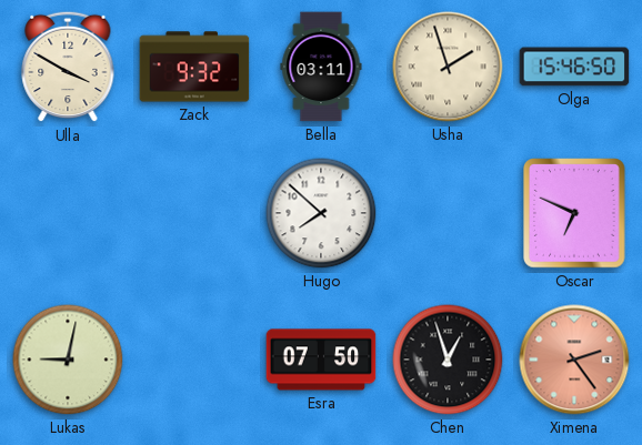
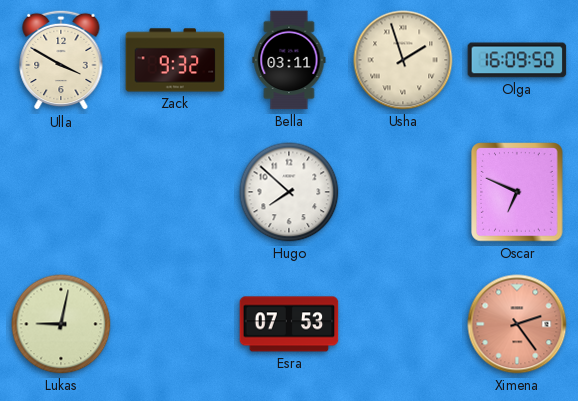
Olga: 15:46 -> 16:09 (517, 60)
Esra: 07:50 -> 07:53 (289, 324)
Chen: 12:57 -> none (448, 360)
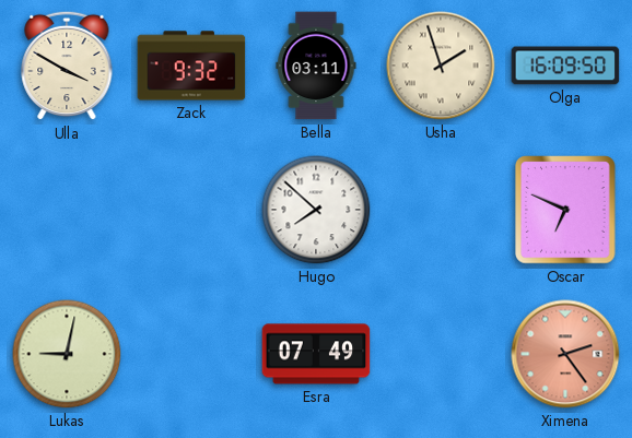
Esra: 07:53 -> 07:49 (316, 354)
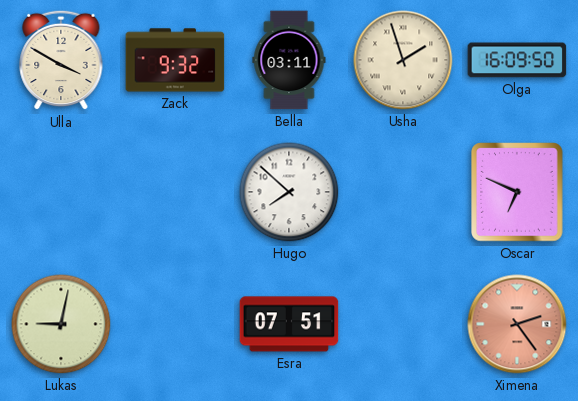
Esra: 07:49 -> 07:51 (289, 324)
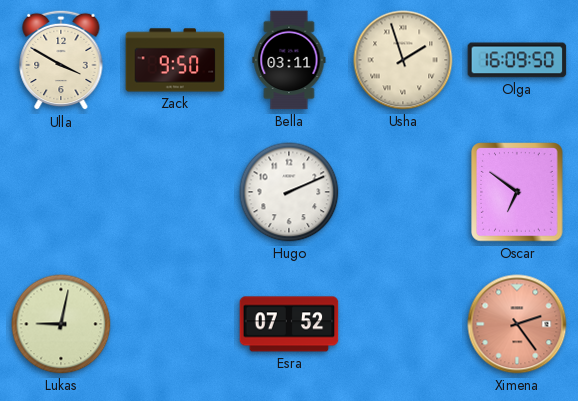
Zack: 9:32 -> 9:50 (175, 60)
Hugo: 7:52 -> 2:11 (289, 192)
Oscar: 6:49 -> 6:51 (517, 192)
Esra: 07:51 -> 07:52 (289, 324)
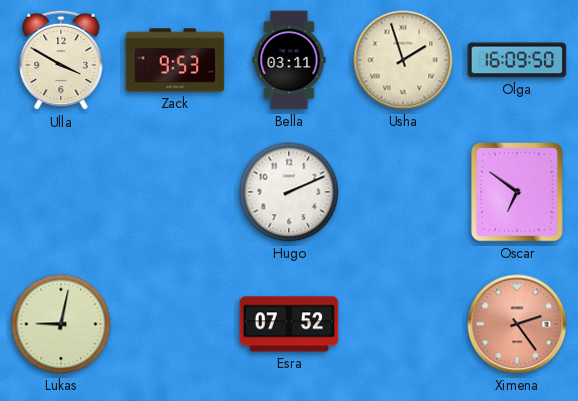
Zack: 9:50 -> 9:53 (175, 60)
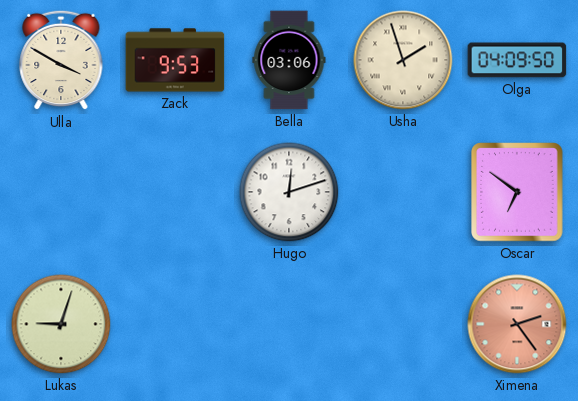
Bella: 03:11 -> 03:06 (289, 60)
Olga: 16:09 -> 04:09 (517, 60)
Hugo: 2:11 -> 12:12 (289, 192)
Lukas: 9:02 -> 9:03 (61, 324)
Esra: 07:52 -> none (289, 324)
